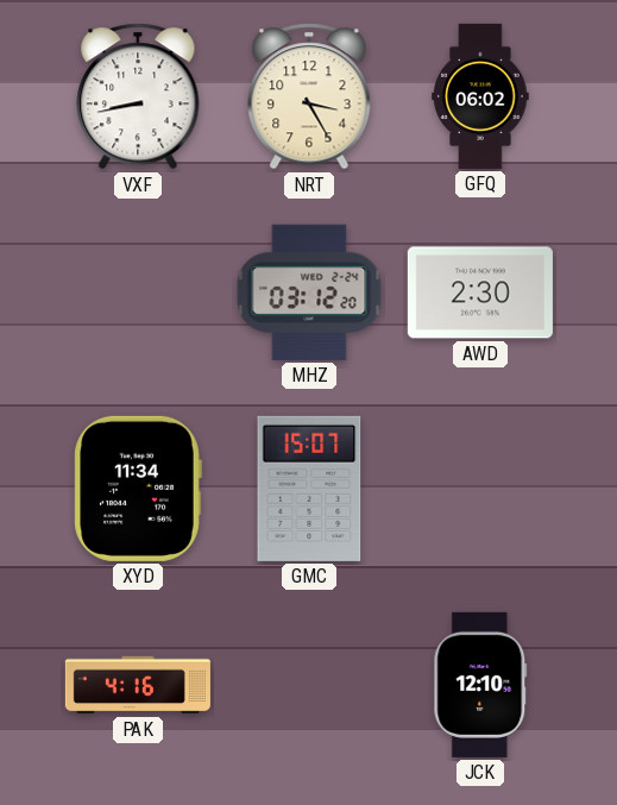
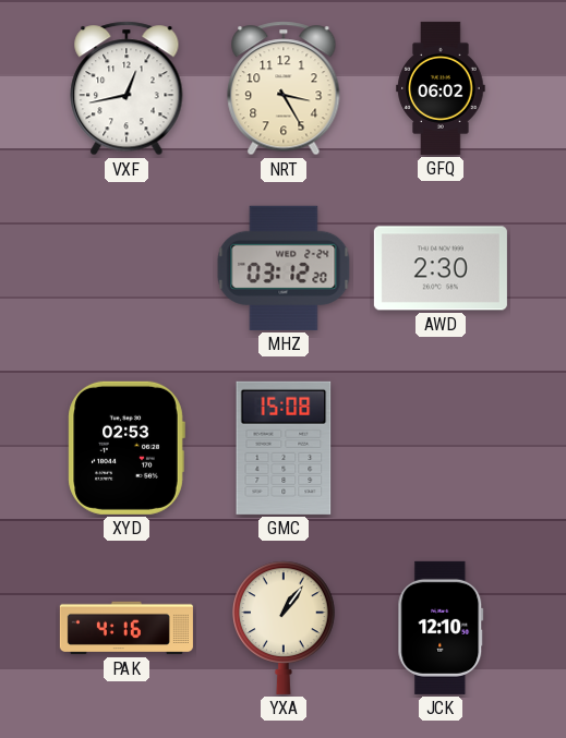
VXF: 8:43 -> 12:43 (127, 88)
XYD: 11:34 -> 02:53 (127, 448)
GMC: 15:07 -> 15:08 (284, 448)
YXA: none -> 1:06 (285, 628)
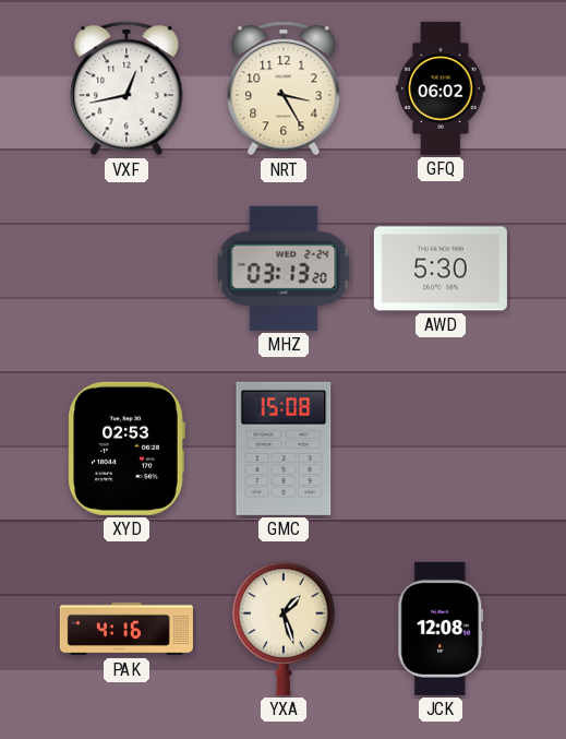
MHZ: 03:12 -> 03:13 (284, 269)
AWD: 2:30 -> 5:30 (441, 269)
YXA: 1:06 -> 1:27 (285, 629)
JCK: 12:10 -> 12:08 (441, 629)
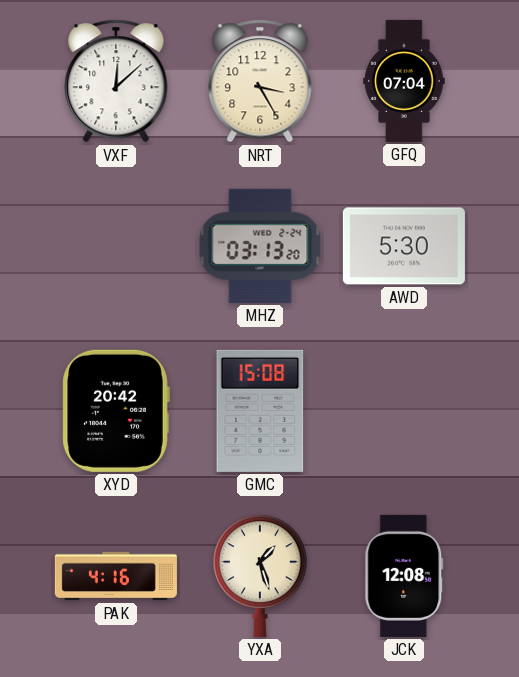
VXF: 12:43 -> 12:08 (116, 81)
GFQ: 06:02 -> 07:04 (404, 81)
XYD: 02:53 -> 20:42 (116, 411)
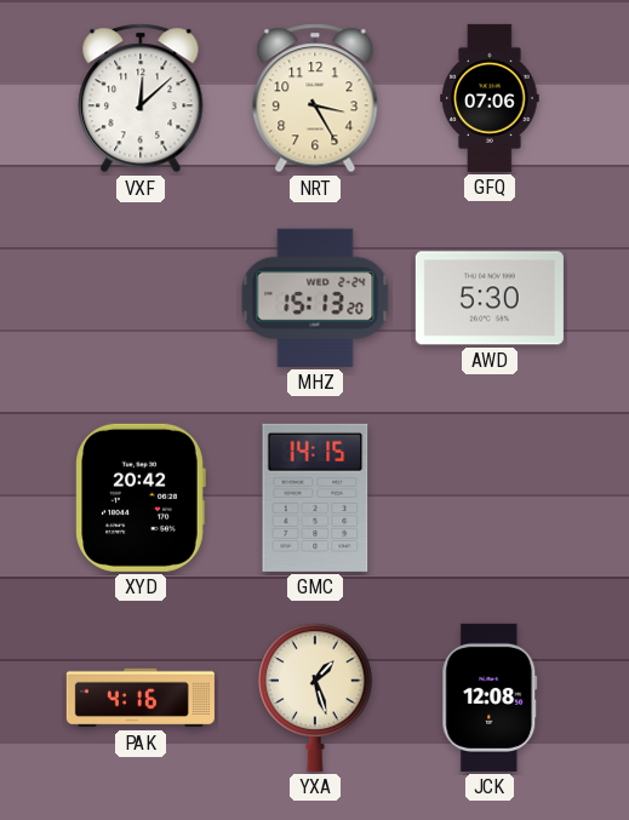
GFQ: 07:04 -> 07:06 (490, 98)
MHZ: 03:13 -> 15:13 (315, 298)
GMC: 15:08 -> 14:15 (315, 498)
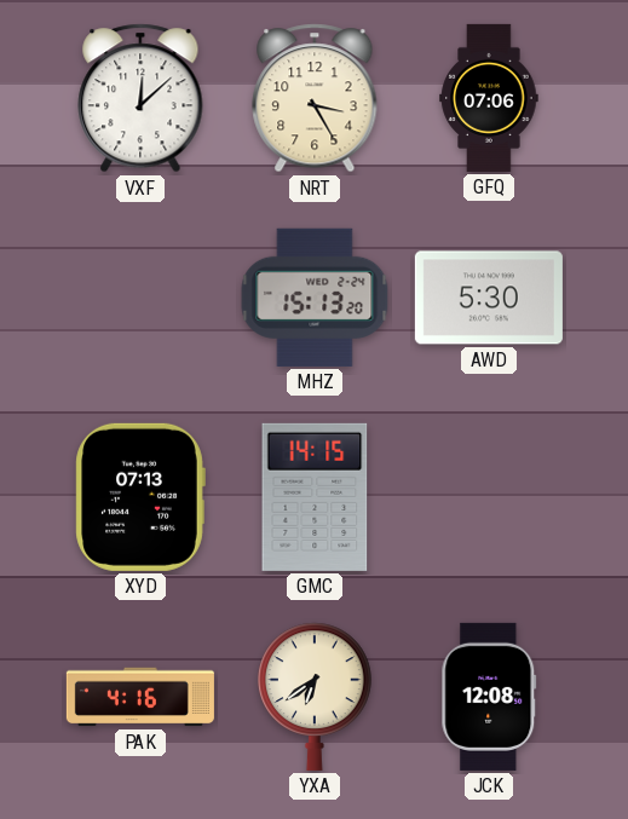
XYD: 20:42 -> 07:13 (140, 497)
YXA: 1:27 -> 6:39 (316, 697)
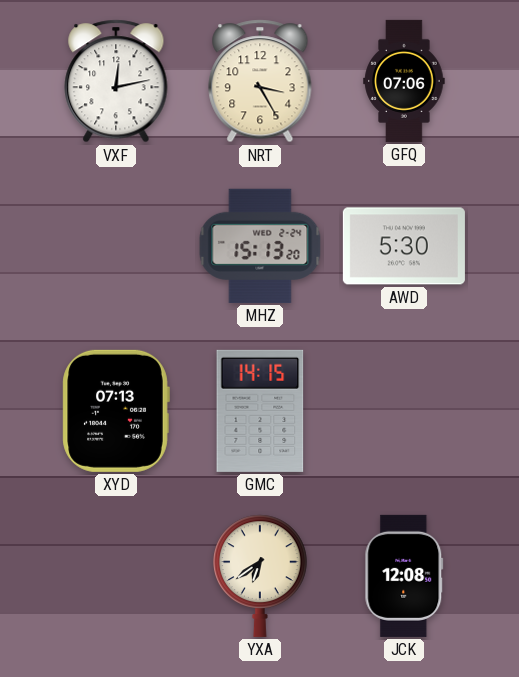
VXF: 12:08 -> 12:13 (116, 81)
PAK: 4:16 -> none (140, 697)
